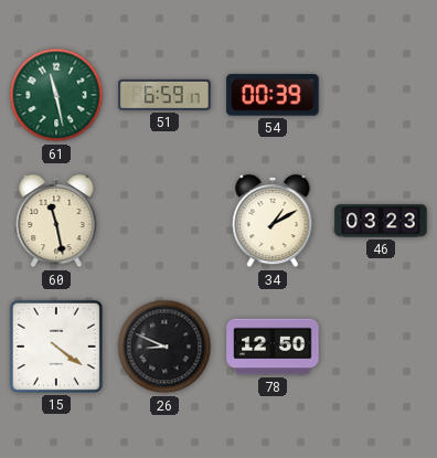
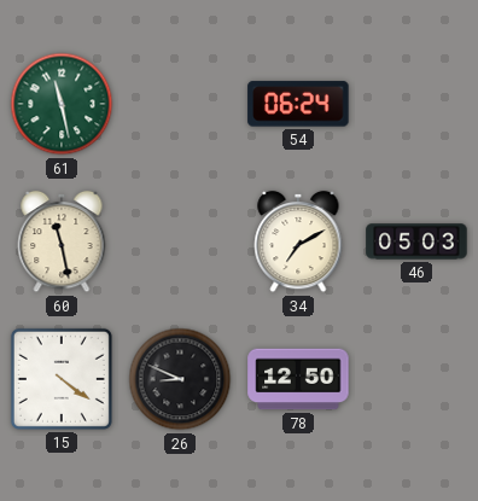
51: 6:59 -> none (164, 95)
54: 00:39 -> 06:24 (298, 104)
34: 1:10 -> 7:10 (298, 241)
46: 03:23 -> 05:03 (416, 241)
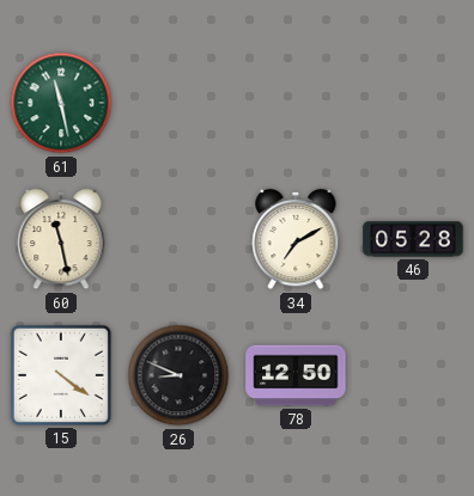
54: 06:24 -> none (298, 104)
46: 05:03 -> 05:28 (413, 239)
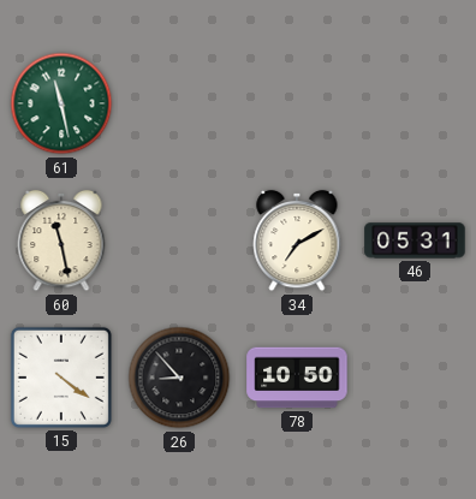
46: 05:28 -> 05:31 (415, 240)
26: 8:49 -> 8:53 (179, 378)
78: 12:50 -> 10:50 (297, 378)
